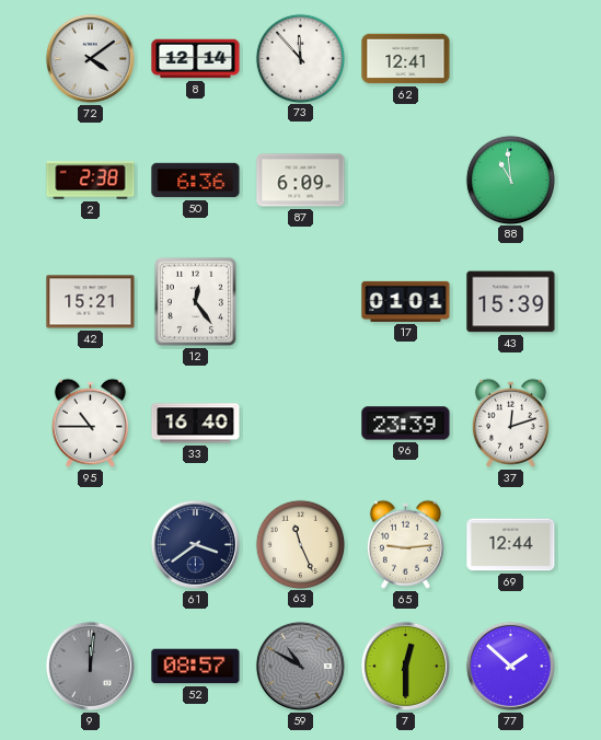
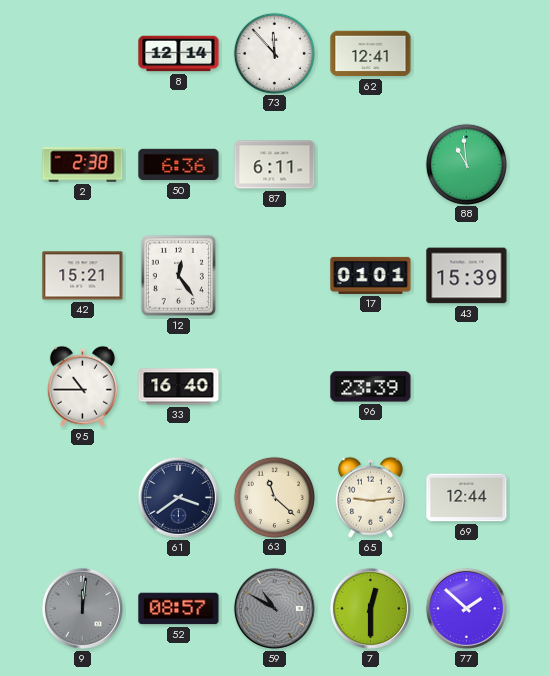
72: 4:09 -> none (90, 58)
87: 6:09 -> 6:11 (275, 165)
37: 12:12 -> none (510, 423)
63: 11:26 -> 11:22 (274, 497)
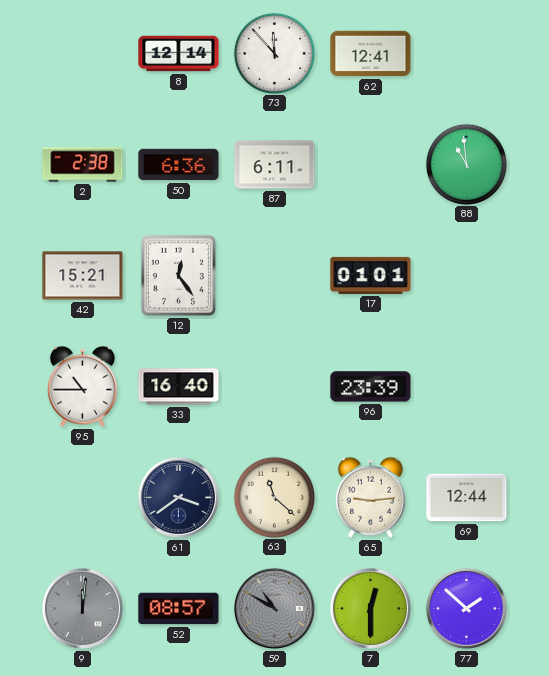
43: 15:39 -> none (467, 276)
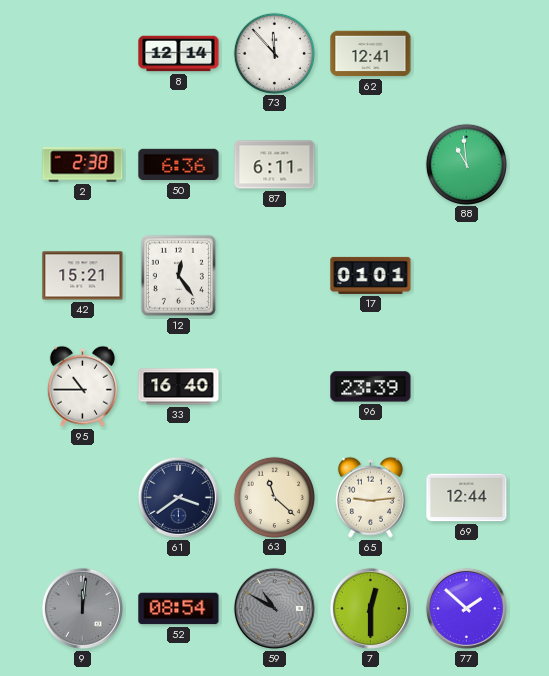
52: 08:57 -> 08:54 (179, 609)
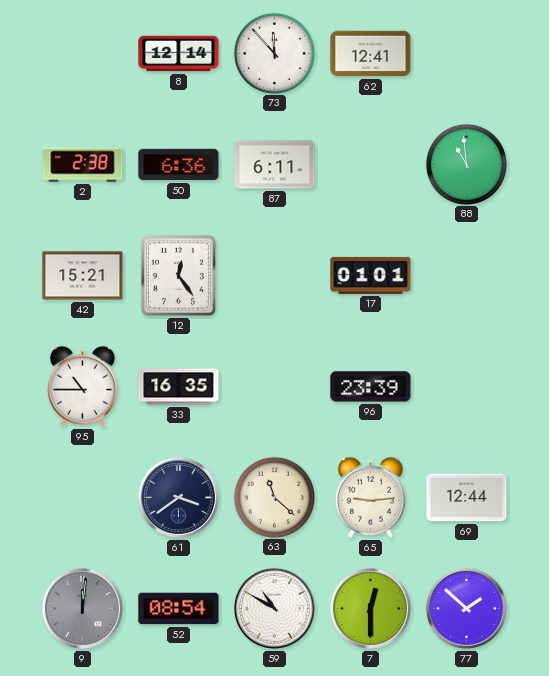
33: 16:40 -> 16:35 (179, 387)
59 dial: grey -> white (274, 608)
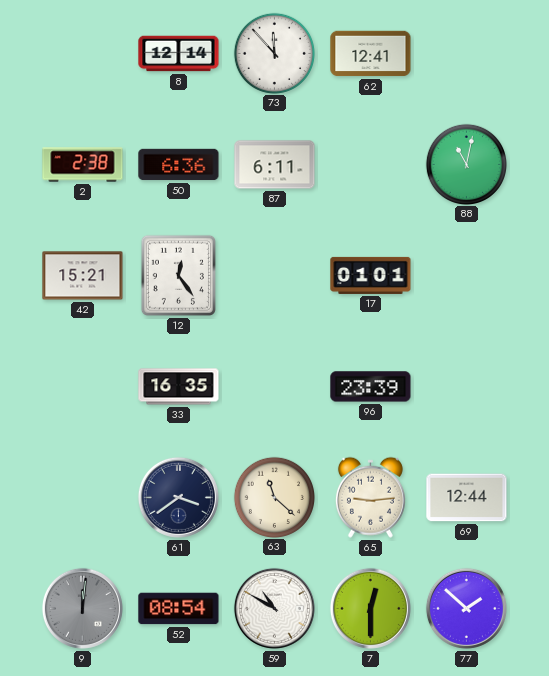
88: 10:59 -> 11:02 (466, 164)
95: 10:45 -> none (82, 386)
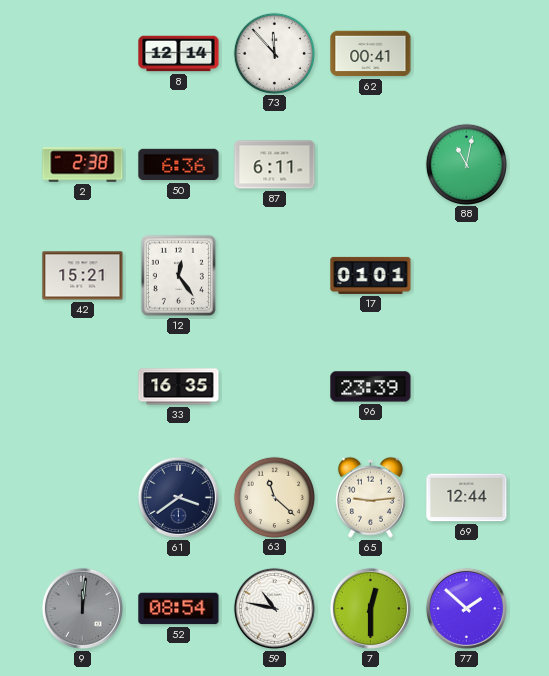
62: 12:41 -> 00:41 (371, 54)
59: 10:50 -> 10:47 (274, 608)
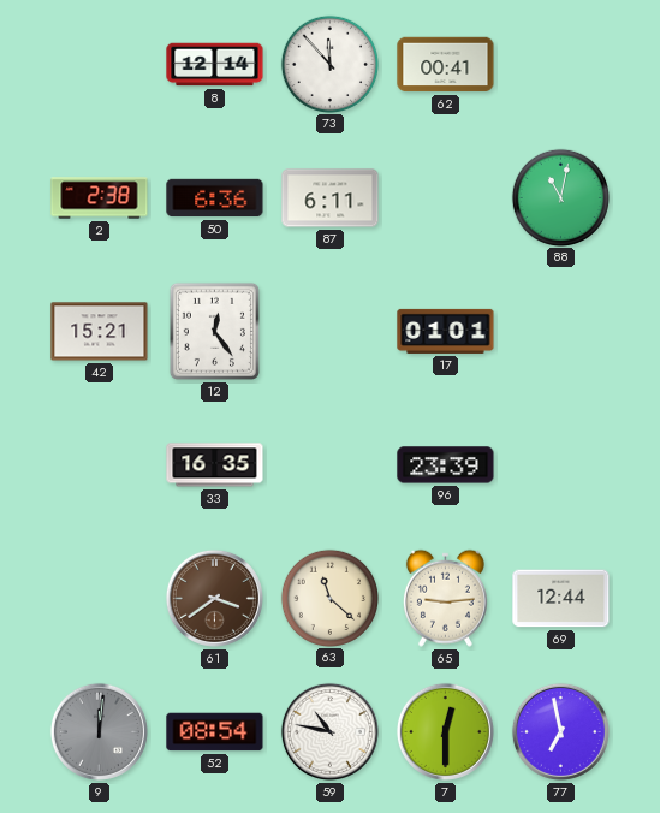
61 dial: navy -> brown (214, 598)
77: 1:52 -> 6:58 (560, 731)
